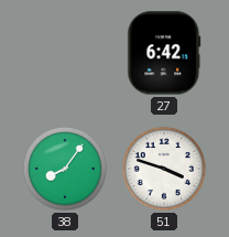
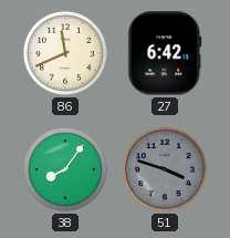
86: none -> 11:41 (65, 53)
51 dial: white -> grey (165, 169)
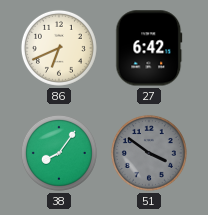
86: 11:41 -> 6:41 (59, 48)
51: 3:48 -> 3:51 (149, 153)
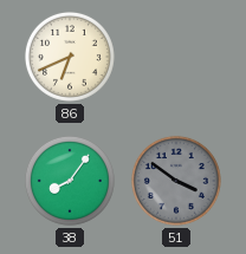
27: 6:42 -> none (149, 48)
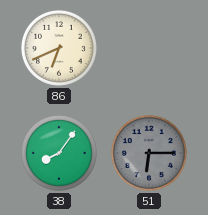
51: 3:51 -> 6:15 (149, 153)
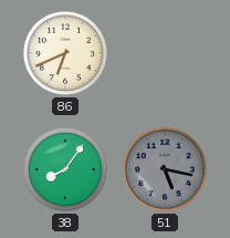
51: 6:15 -> 5:17 (165, 169)
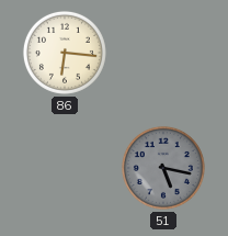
86: 6:41 -> 6:16 (65, 53)
38: 8:06 -> none (65, 169)
